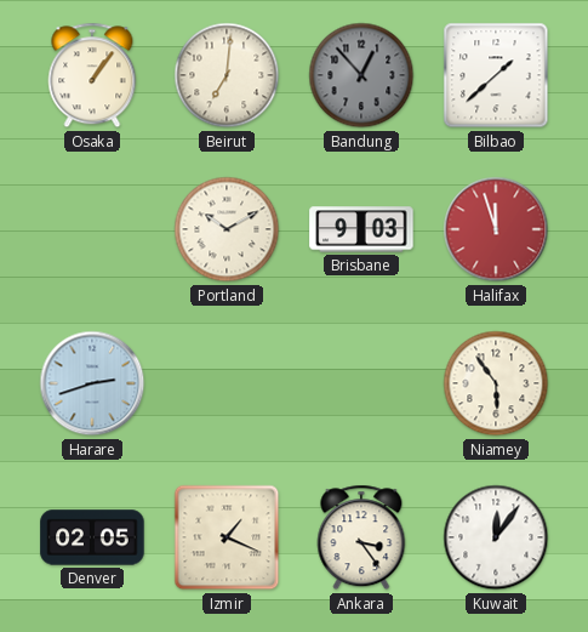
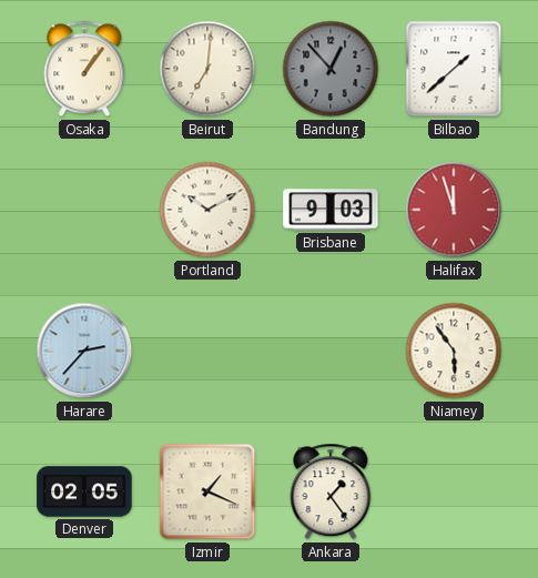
Harare: 2:42 -> 2:37 (84, 351)
Ankara: 3:24 -> 1:24 (331, 491)
Kuwait: 12:06 -> none (496, 537)
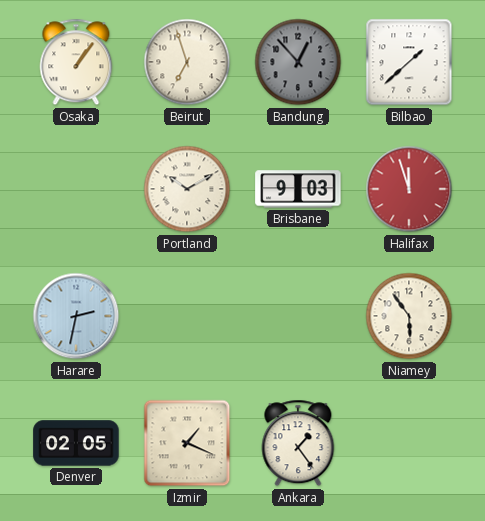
Beirut: 7:01 -> 6:57 (187, 62)
Harare: 2:37 -> 2:32 (76, 316)
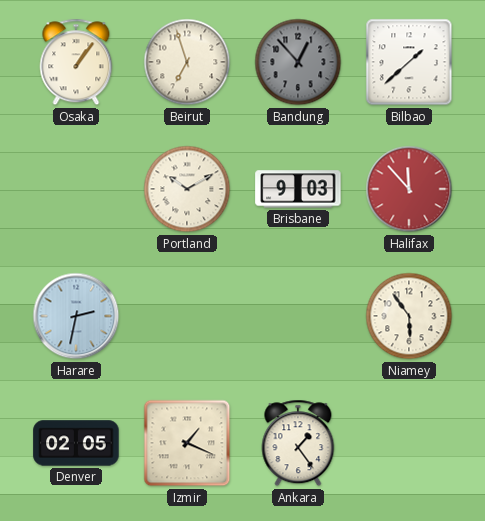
Halifax: 11:57 -> 11:53 (409, 189)
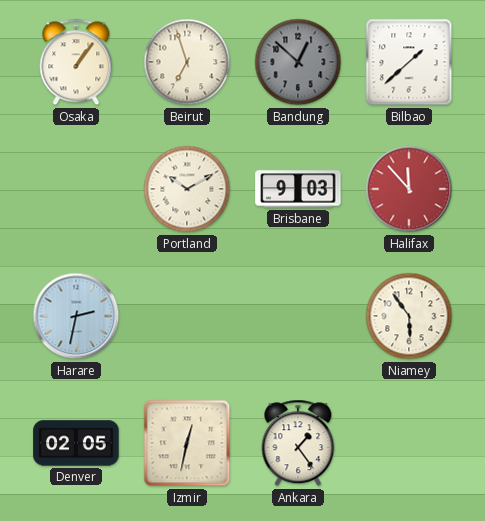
Bandung: 12:53 -> 12:52 (298, 62)
Izmir: 1:19 -> 12:32 (187, 443)
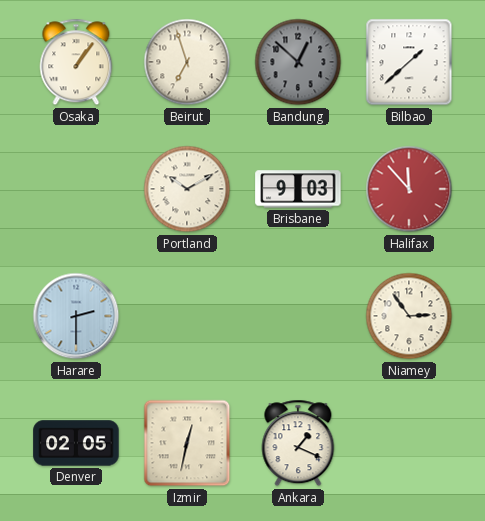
Harare: 2:32 -> 2:30 (76, 316)
Niamey: 5:54 -> 2:54 (409, 316)
Ankara: 1:24 -> 1:19 (298, 443)
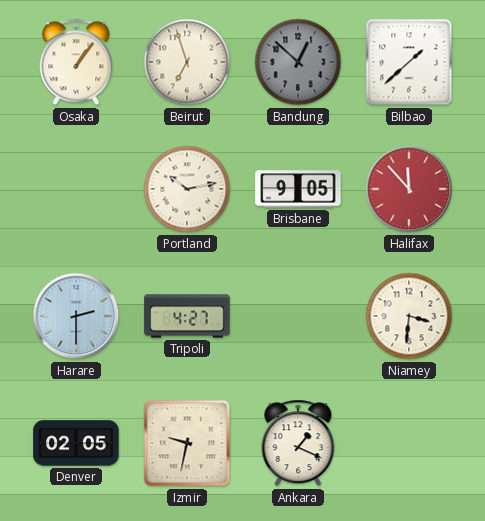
Portland: 10:10 -> 10:13 (187, 189)
Brisbane: 9:03 -> 9:05 (298, 189)
Tripoli: none -> 4:27 (187, 316)
Niamey: 2:54 -> 3:31 (409, 316)
Izmir: 12:32 -> 9:32 (187, 443)
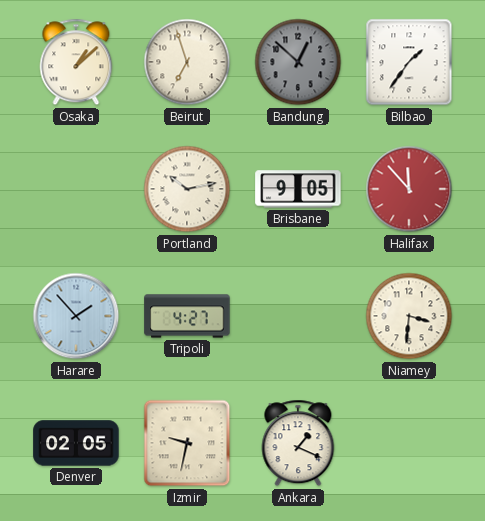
Osaka: 1:06 -> 1:08 (76, 62)
Bilbao: 1:38 -> 1:36 (409, 62)
Harare: 2:30 -> 1:53 (76, 316)
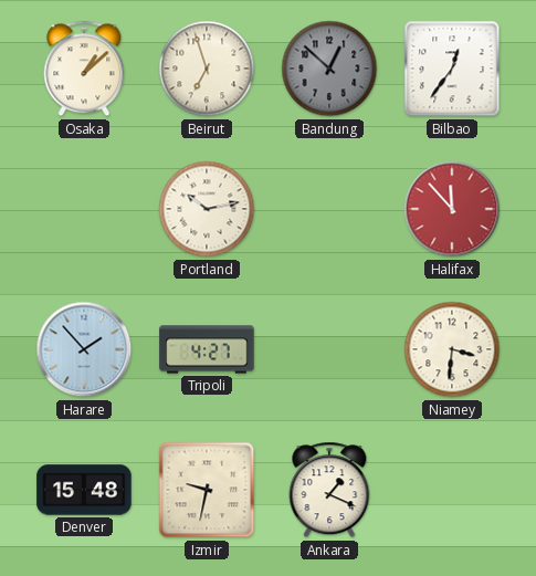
Bilbao: 1:36 -> 12:36 (452, 69)
Brisbane: 9:05 -> none (298, 189)
Denver: 02:05 -> 15:48 (84, 490)
